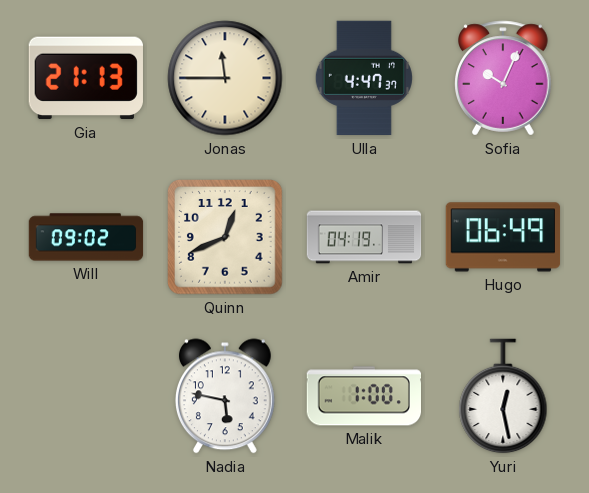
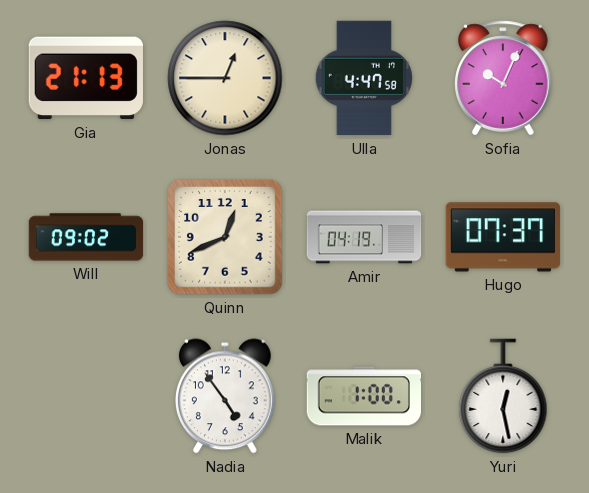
Jonas: 11:45 -> 12:45 (225, 78)
Ulla: 4:47:37 -> 4:47:58 (364, 78)
Hugo: 06:49 -> 07:37 (503, 237)
Nadia: 5:47 -> 4:54 (225, 396)
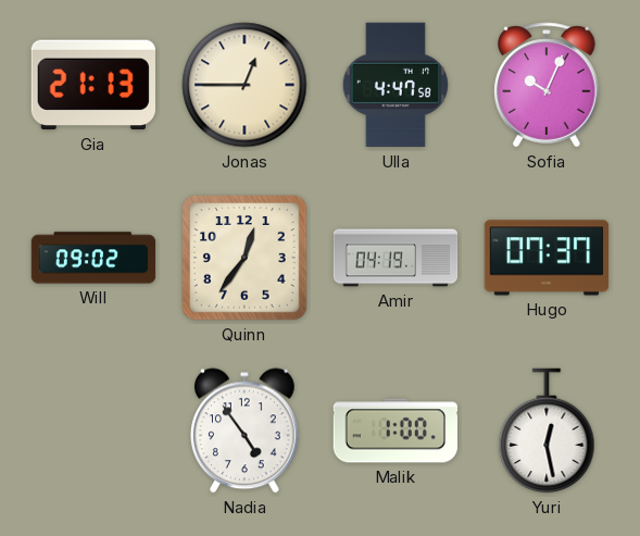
Quinn: 12:41 -> 12:36 (244, 258)
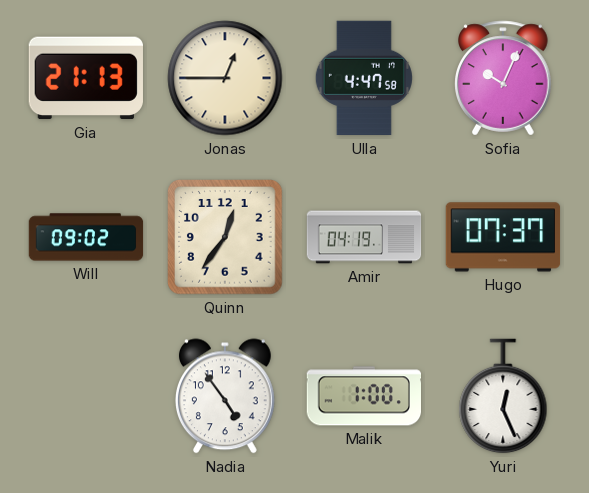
Yuri: 12:28 -> 12:26 (503, 396)
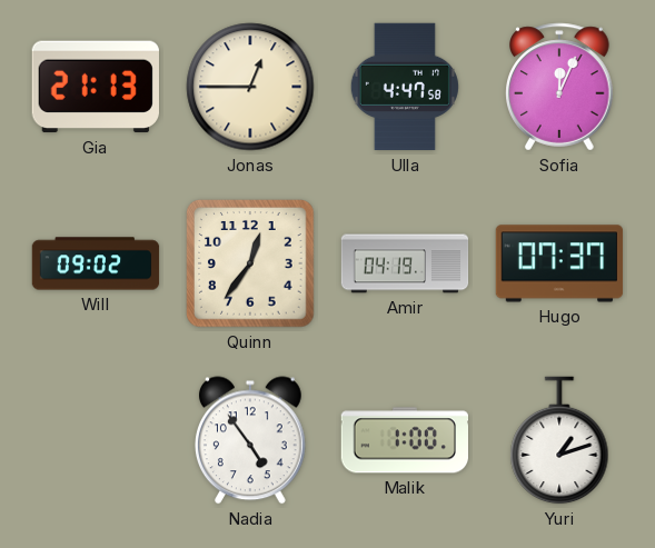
Sofia: 10:04 -> 12:04 (560, 87)
Yuri: 12:26 -> 1:12 (559, 440)
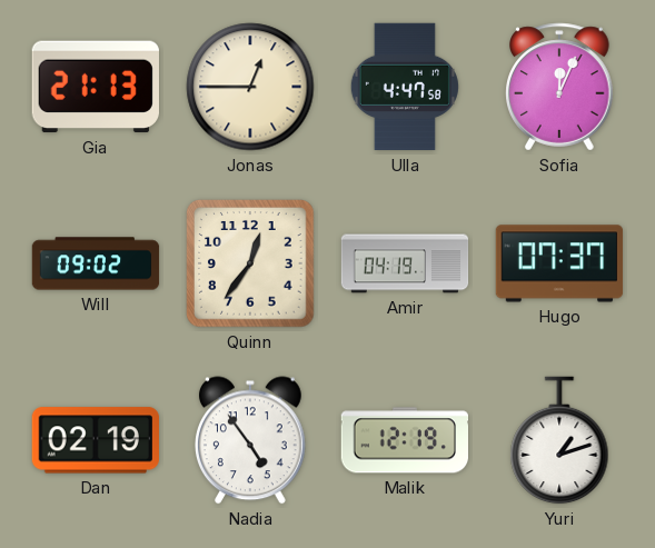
Dan: none -> 02:19 (96, 440)
Malik: 1:00 -> 12:19 (404, 440)
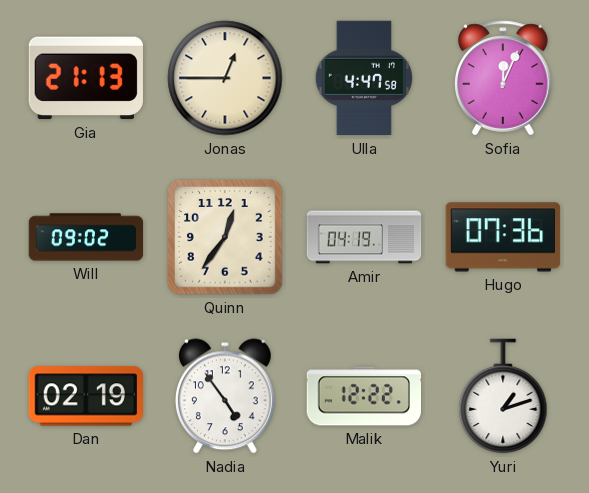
Hugo: 07:37 -> 07:36 (503, 237)
Malik: 12:19 -> 12:22 (363, 396)
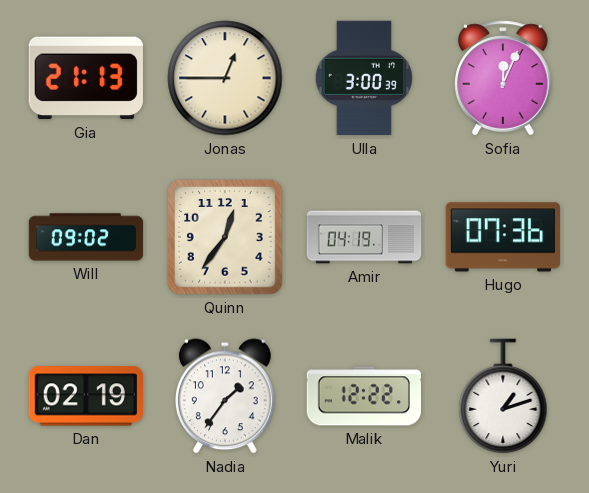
Ulla: 4:47 -> 3:00 (364, 78)
Nadia: 4:54 -> 1:36 (225, 396)
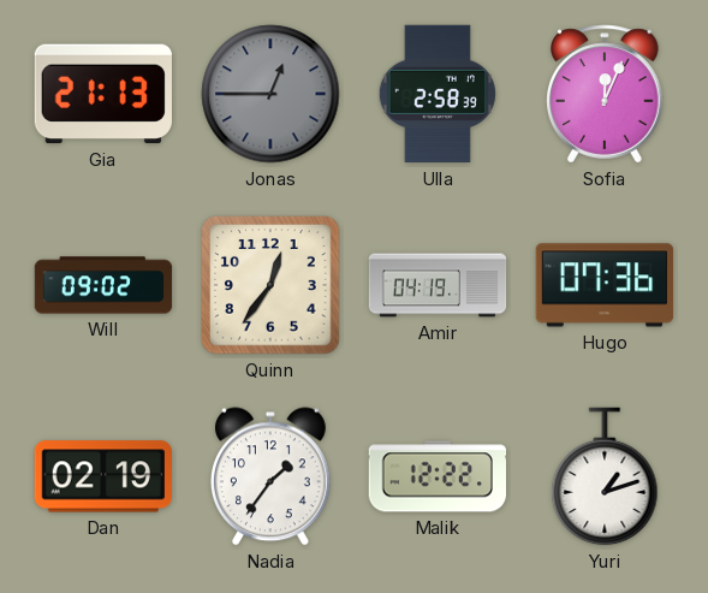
Jonas dial: cream -> grey (270, 94)
Ulla: 3:00 -> 2:58 (438, 94)
